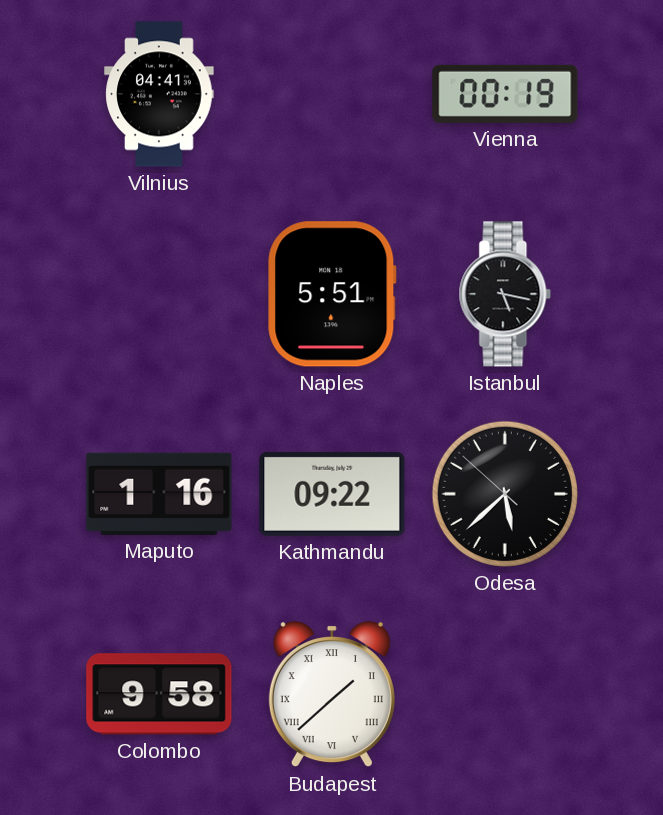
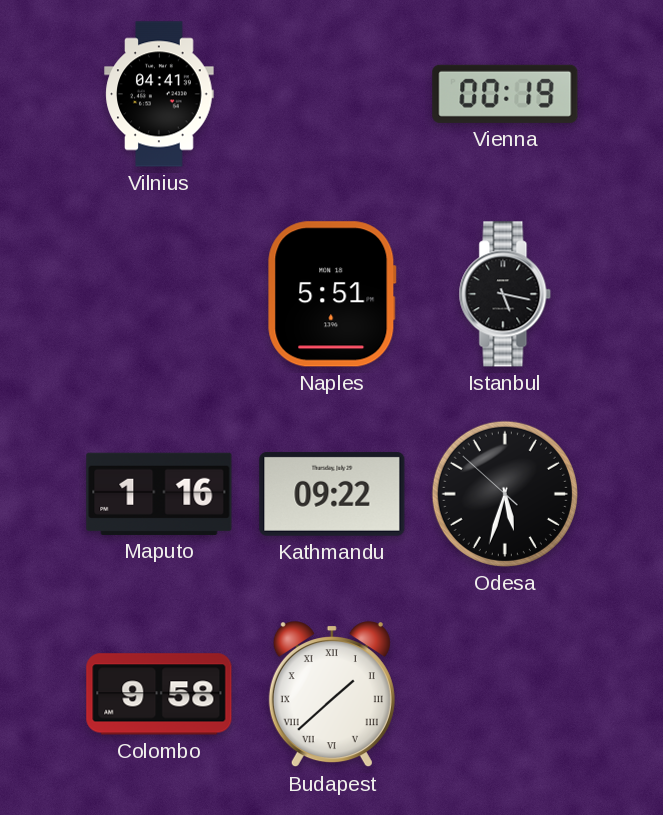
Odesa: 5:37 -> 5:32 (505, 494)
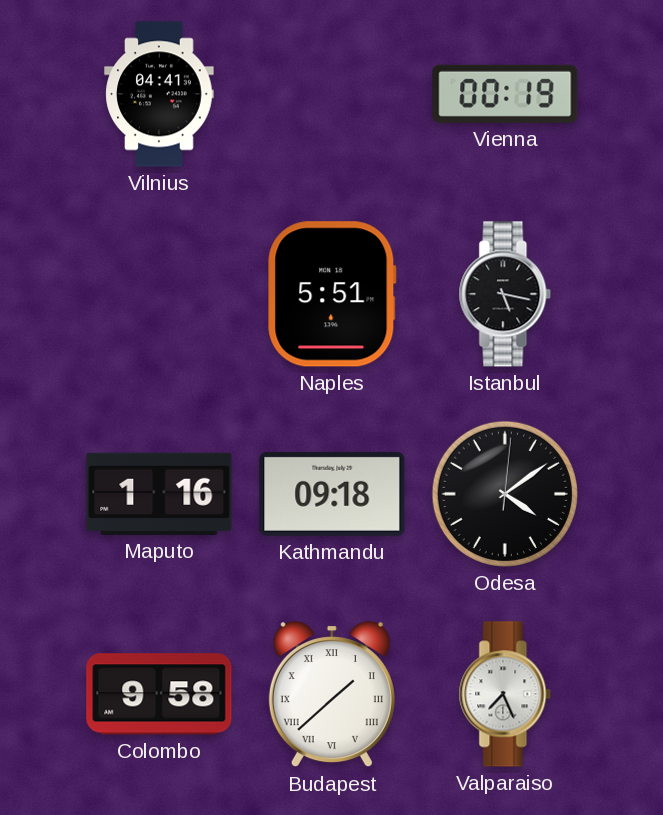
Kathmandu: 09:22 -> 09:18 (332, 494)
Odesa: 5:32 -> 4:09 (505, 494)
Valparaiso: none -> 7:26 (505, 694)
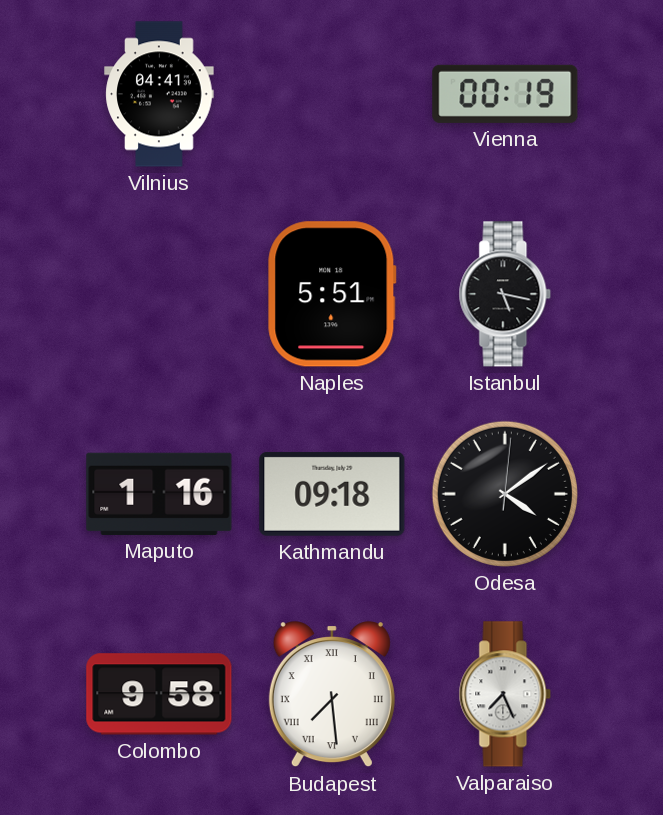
Budapest: 1:38 -> 7:29 (332, 695)
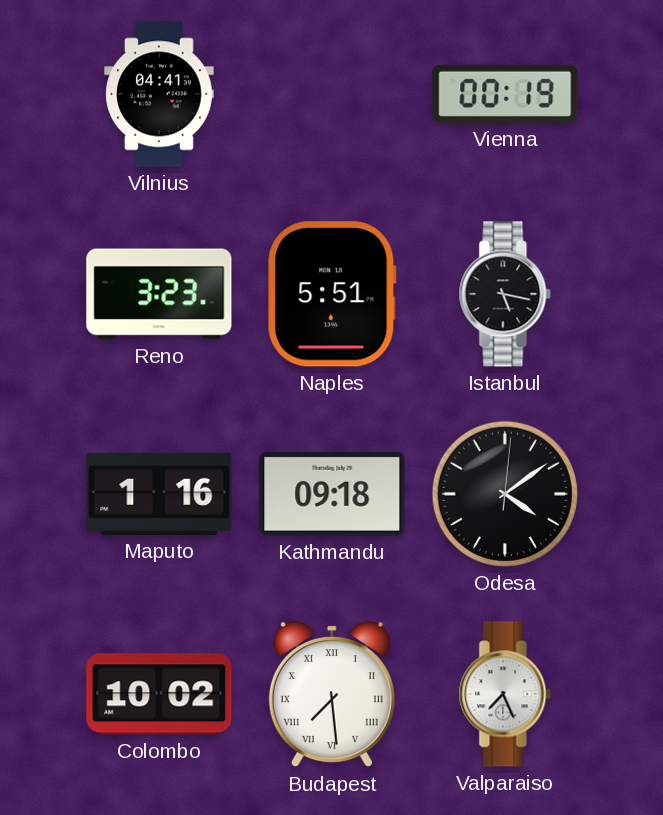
Reno: none -> 3:23 (159, 294)
Colombo: 9:58 -> 10:02 (159, 694)
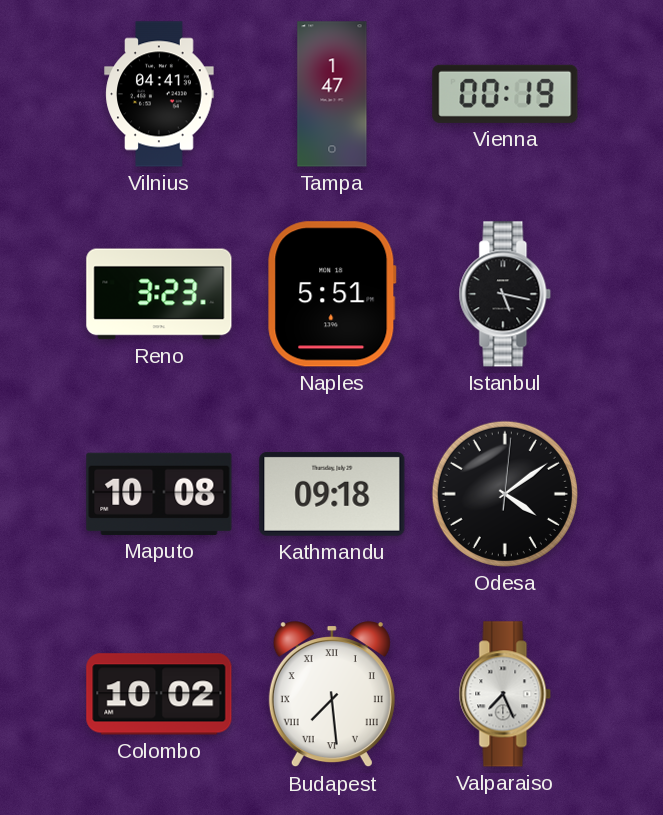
Tampa: none -> 1:47 (332, 94)
Maputo: 1:16 -> 10:08 (159, 494)
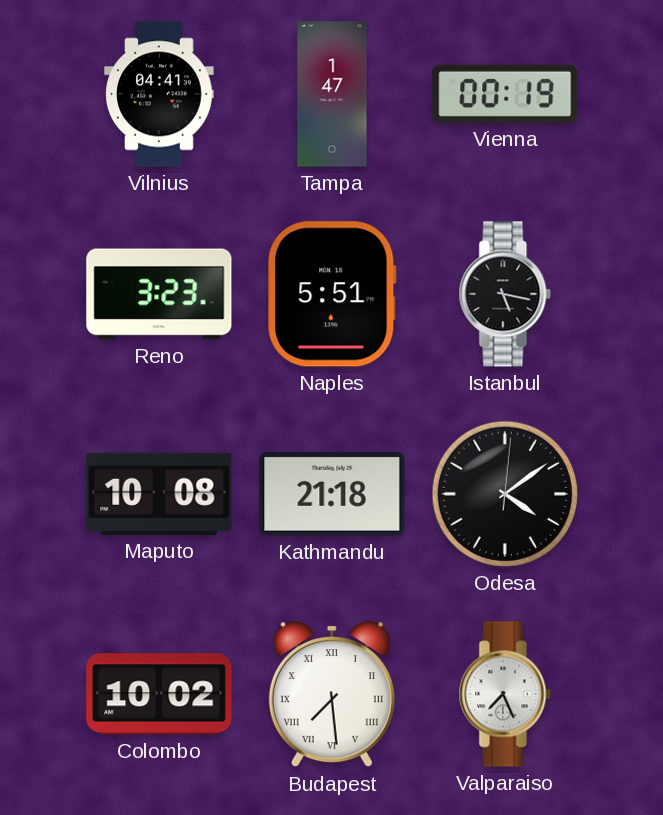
Kathmandu: 09:18 -> 21:18 (332, 494)
